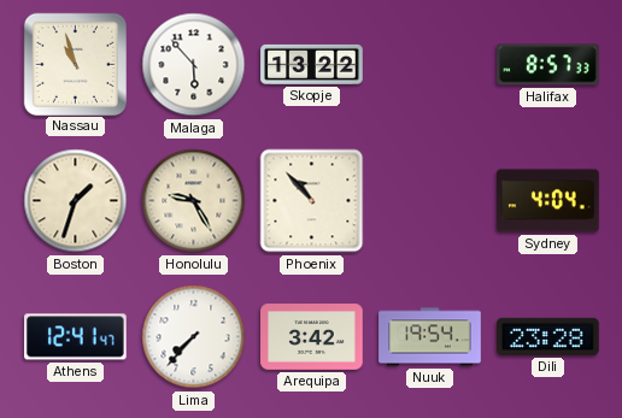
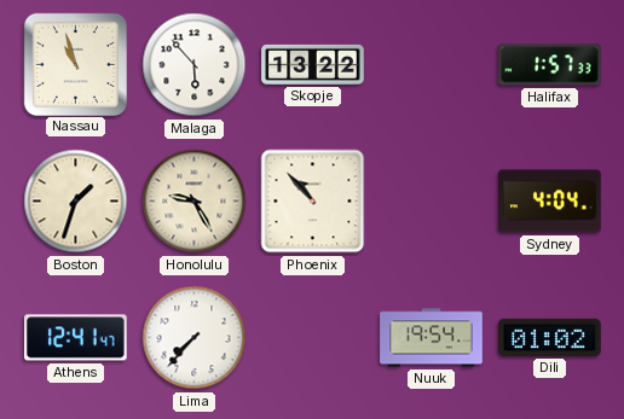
Halifax: 8:57 -> 1:57 (550, 65)
Arequipa: 3:42 -> none (312, 337)
Dili: 23:28 -> 01:02 (550, 337)
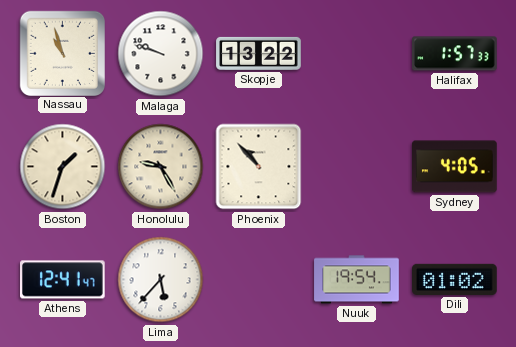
Malaga: 5:53 -> 9:48 (161, 54)
Sydney: 4:04 -> 4:05 (455, 167)
Lima: 7:37 -> 5:37 (161, 280)
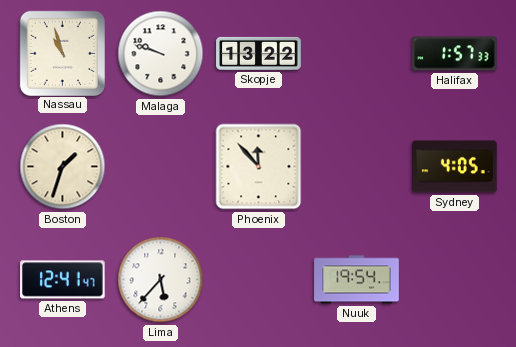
Honolulu: 9:25 -> none (161, 167)
Phoenix: 10:53 -> 11:53 (259, 167)
Dili: 01:02 -> none (455, 279)
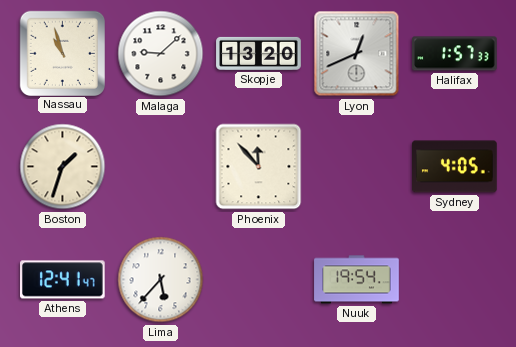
Malaga: 9:48 -> 9:08 (161, 54)
Skopje: 13:22 -> 13:20 (259, 53)
Lyon: none -> 12:41 (357, 54)
